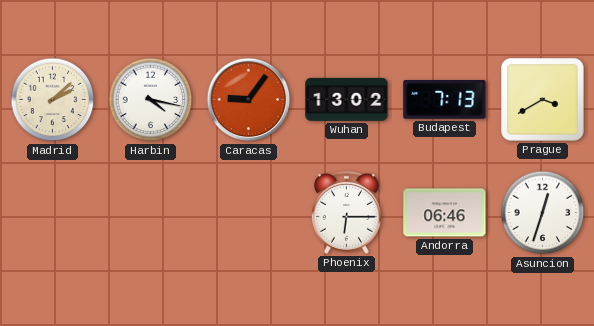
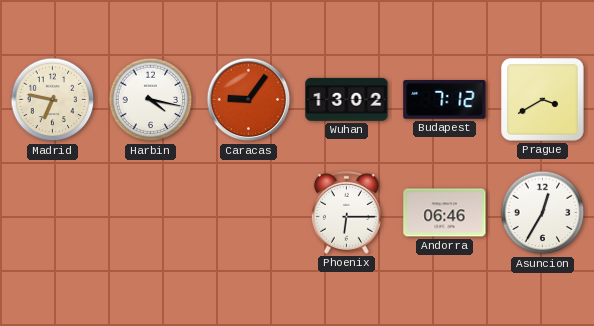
Madrid: 2:08 -> 6:47 (53, 100)
Budapest: 7:13 -> 7:12 (445, 100)
Asuncion: 12:33 -> 12:35 (543, 213)
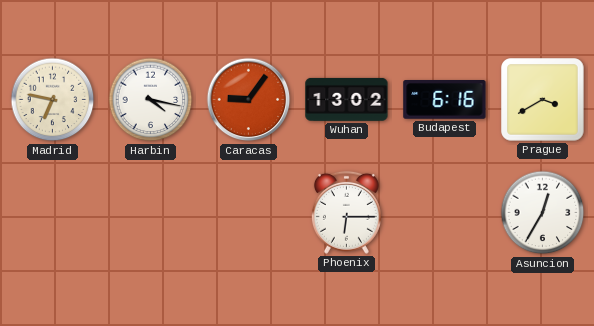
Budapest: 7:12 -> 6:16 (445, 100)
Andorra: 06:46 -> none (445, 213)
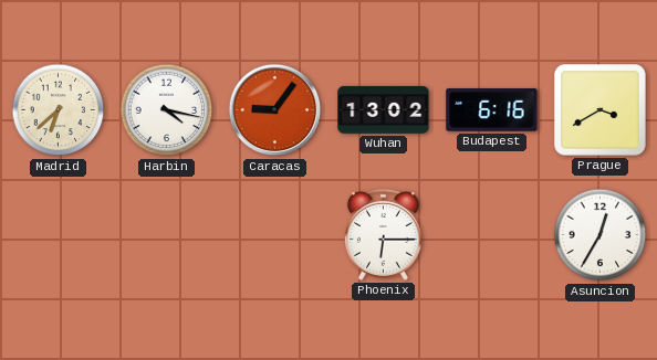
Madrid: 6:47 -> 6:38 (59, 110)
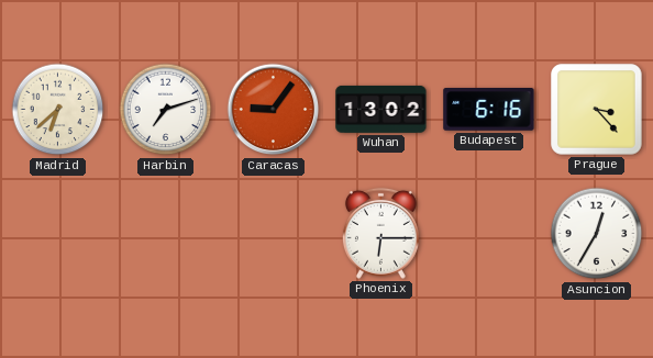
Harbin: 4:17 -> 7:12 (166, 110)
Prague: 3:40 -> 3:23 (597, 110)
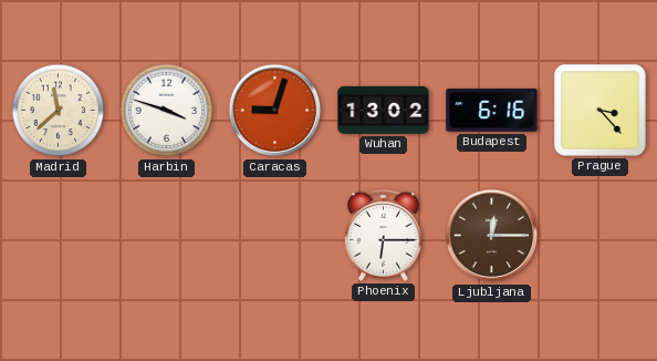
Madrid: 6:38 -> 11:38 (59, 111)
Harbin: 7:12 -> 3:48 (167, 111)
Caracas: 9:06 -> 9:03 (275, 111)
Ljubljana: none -> 12:15 (492, 236)
Asuncion: 12:35 -> none (597, 234)
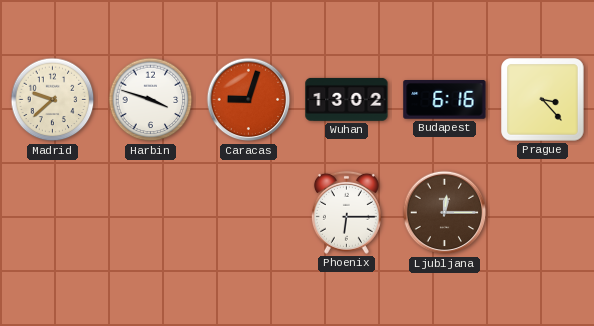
Madrid: 11:38 -> 9:38 (53, 100)
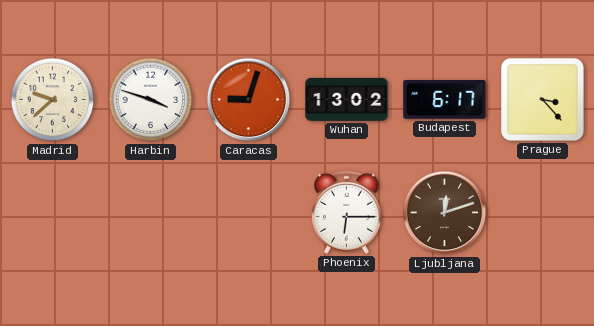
Budapest: 6:16 -> 6:17 (445, 100)
Ljubljana: 12:15 -> 12:12 (445, 213)
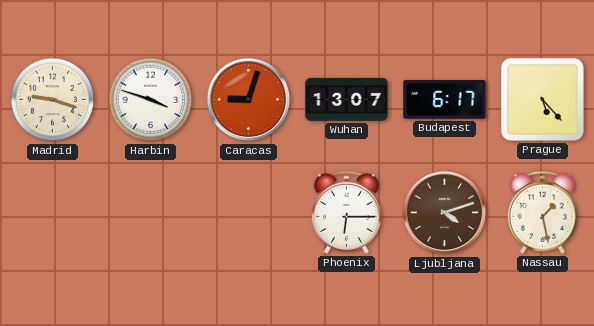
Madrid: 9:38 -> 9:18 (53, 100)
Wuhan: 13:02 -> 13:07 (347, 99)
Prague: 3:23 -> 5:23 (543, 100)
Ljubljana: 12:12 -> 4:12 (445, 213)
Nassau: none -> 1:28 (542, 212)
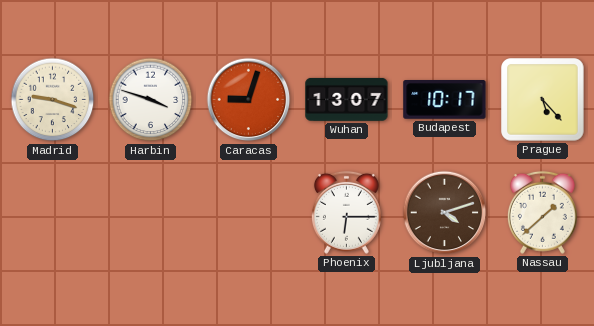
Budapest: 6:17 -> 10:17 (445, 100)
Nassau: 1:28 -> 1:38 (542, 212)
